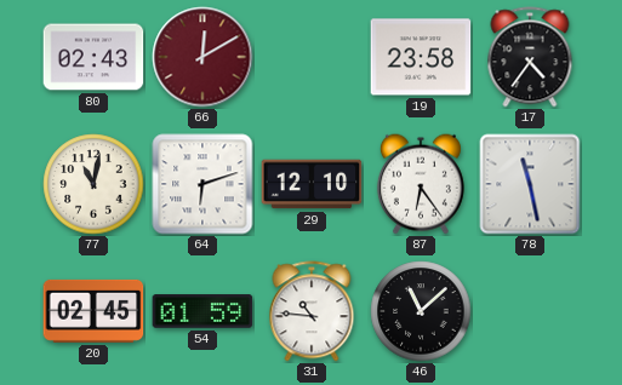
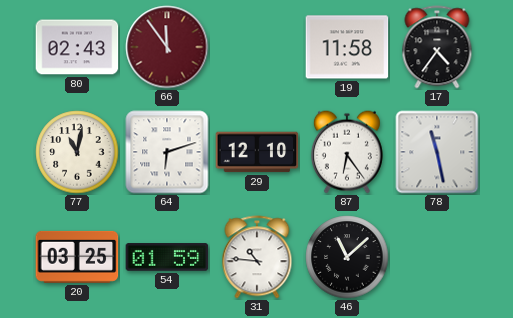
66: 12:10 -> 11:54 (167, 47)
19: 23:58 -> 11:58 (347, 47)
20: 02:45 -> 03:25 (77, 257)
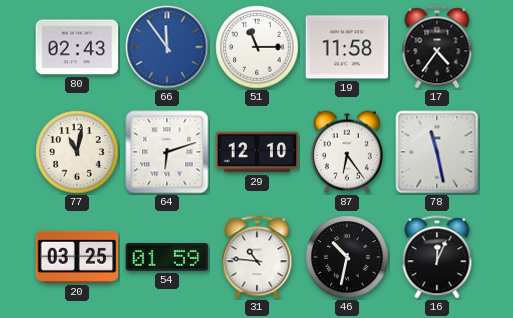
66 dial: burgundy -> blue (167, 47)
51: none -> 11:15 (257, 47)
46: 11:08 -> 10:32 (347, 257)
16: none -> 12:04 (437, 257)
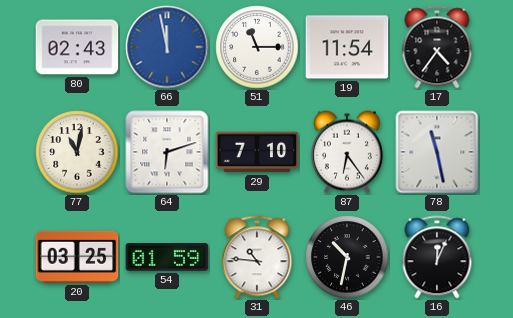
66: 11:54 -> 11:58 (167, 47)
19: 11:58 -> 11:54 (347, 47)
29: 12:10 -> 7:10 (257, 152)
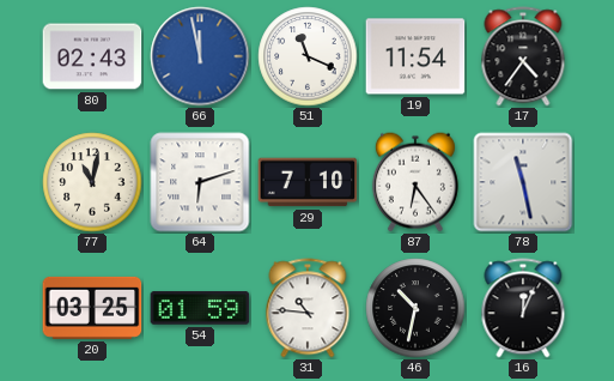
51: 11:15 -> 11:19 (308, 56)
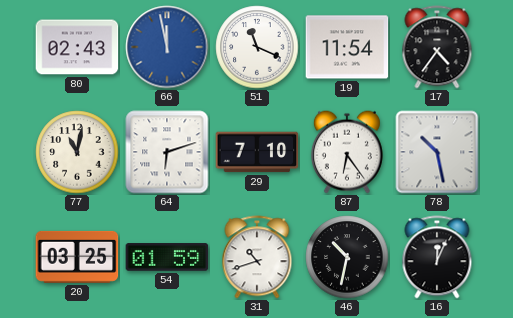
78: 11:28 -> 10:28 (437, 152)
31: 10:46 -> 10:42 (257, 257)
